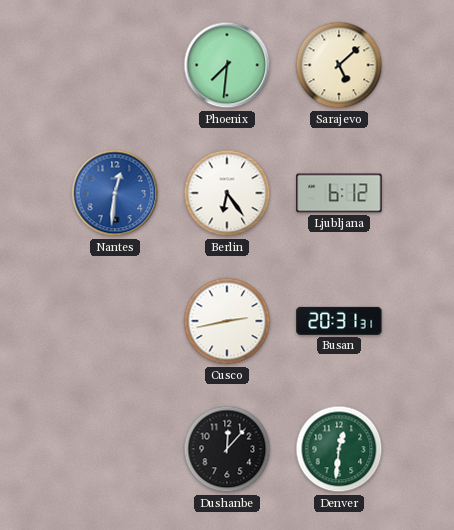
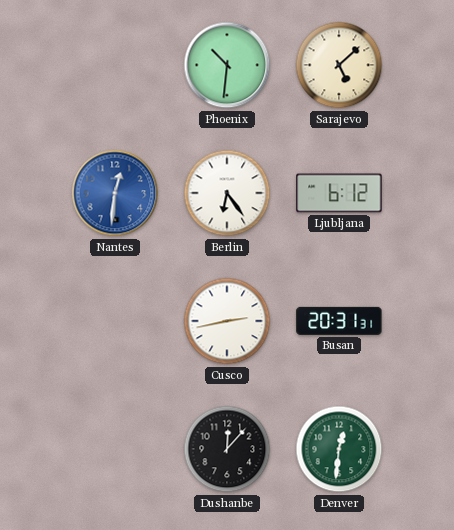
Phoenix: 7:31 -> 10:31 (227, 65)
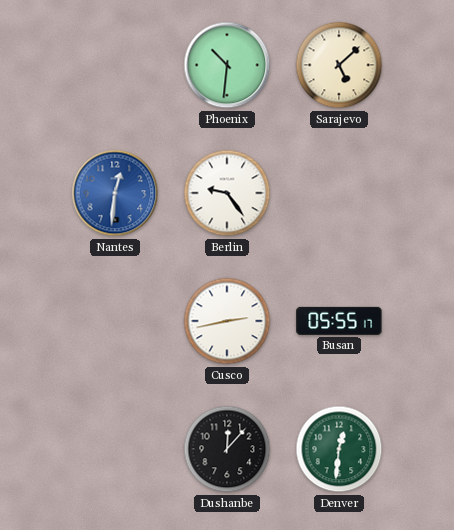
Berlin: 6:24 -> 9:24 (227, 193)
Ljubljana: 6:12 -> none (339, 193)
Busan: 20:31 -> 05:55 (339, 321)
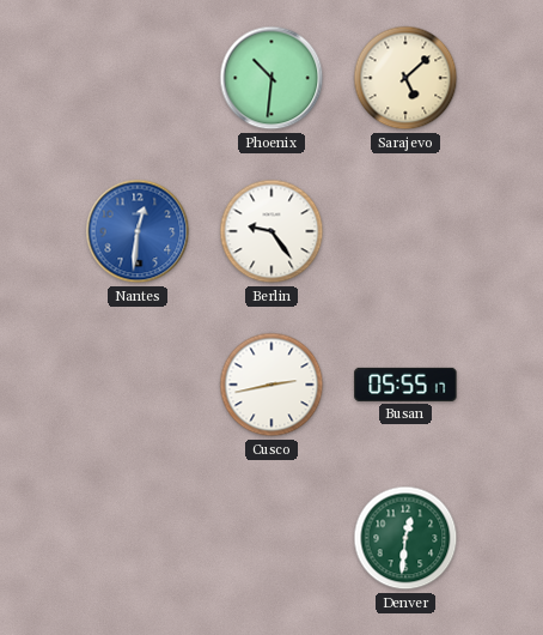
Dushanbe: 12:07 -> none (227, 449)
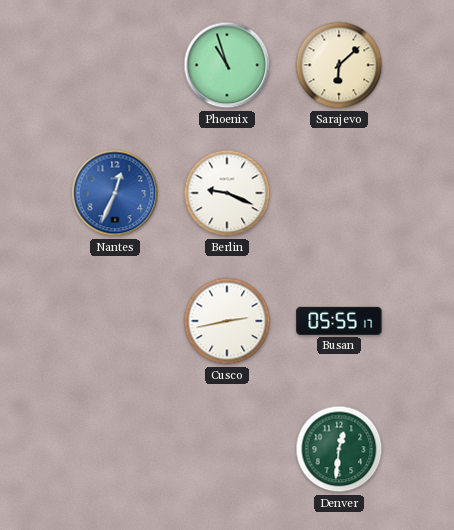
Phoenix: 10:31 -> 10:57 (227, 65)
Sarajevo: 5:08 -> 6:08 (339, 65)
Nantes: 12:31 -> 12:34 (115, 193)
Berlin: 9:24 -> 9:19 (227, 193)
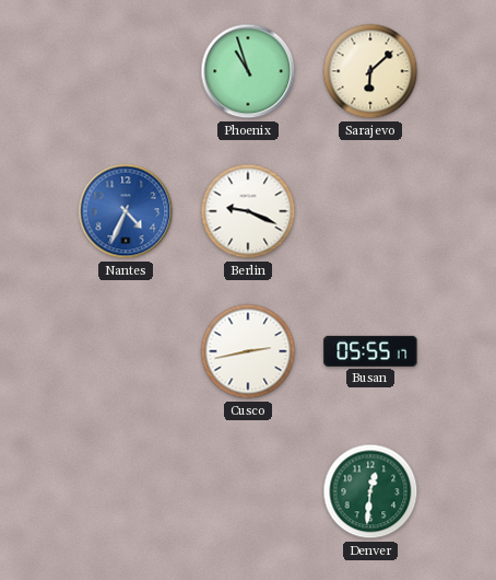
Nantes: 12:34 -> 4:34 (126, 211)
